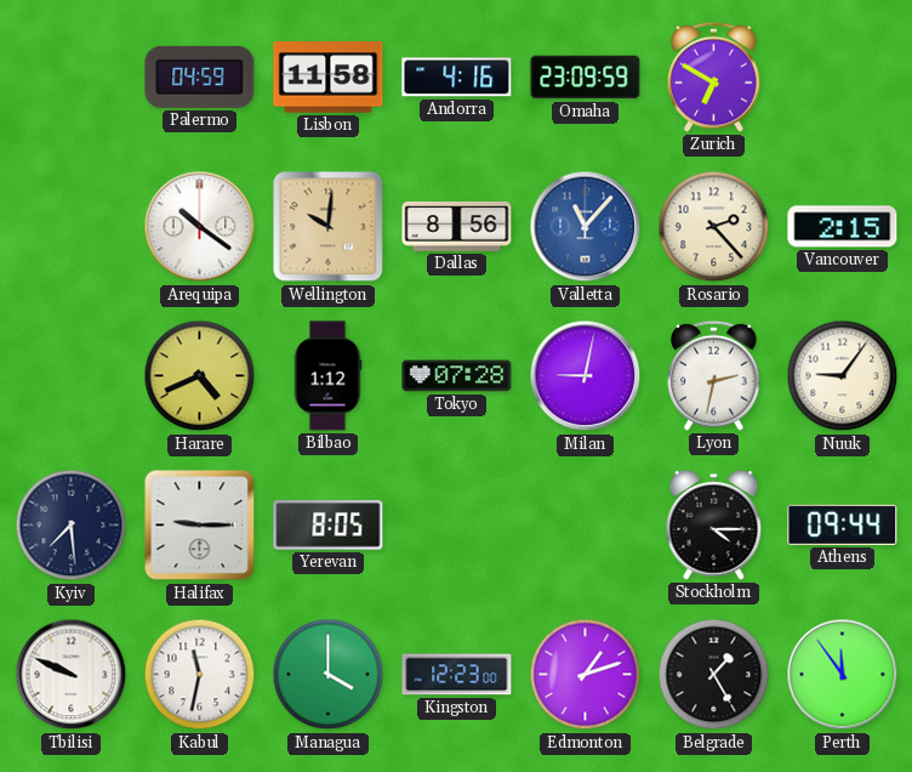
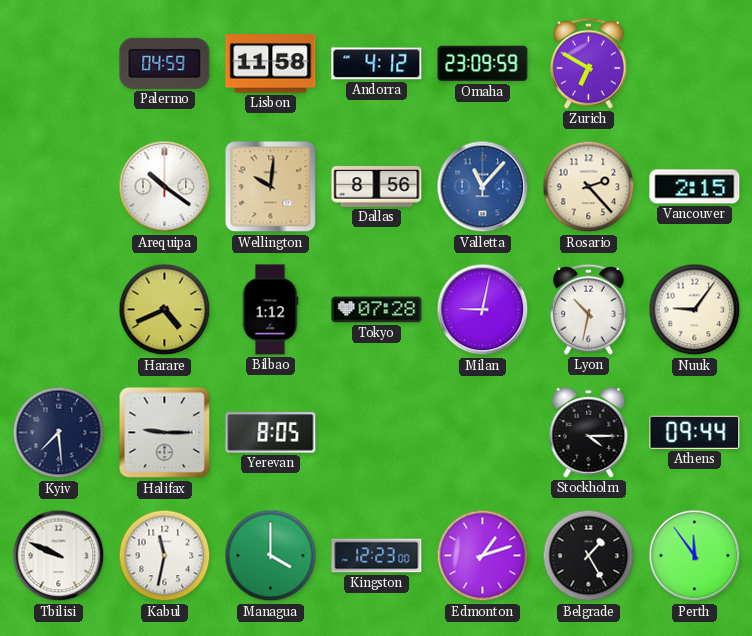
Andorra: 4:16 -> 4:12 (377, 64)
Lyon: 2:32 -> 10:32 (589, 309)
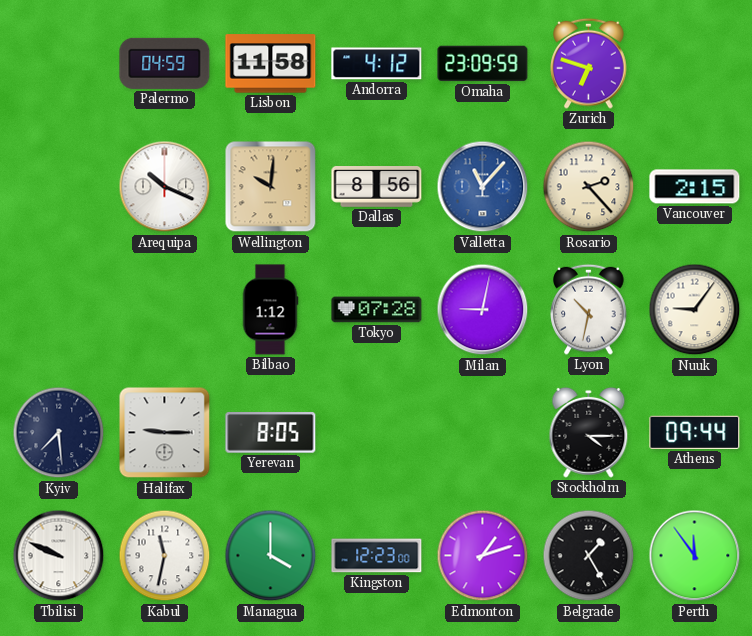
Zurich: 6:50 -> 6:48 (589, 63)
Arequipa: 10:21 -> 10:19 (165, 187)
Harare: 4:41 -> none (165, 310)
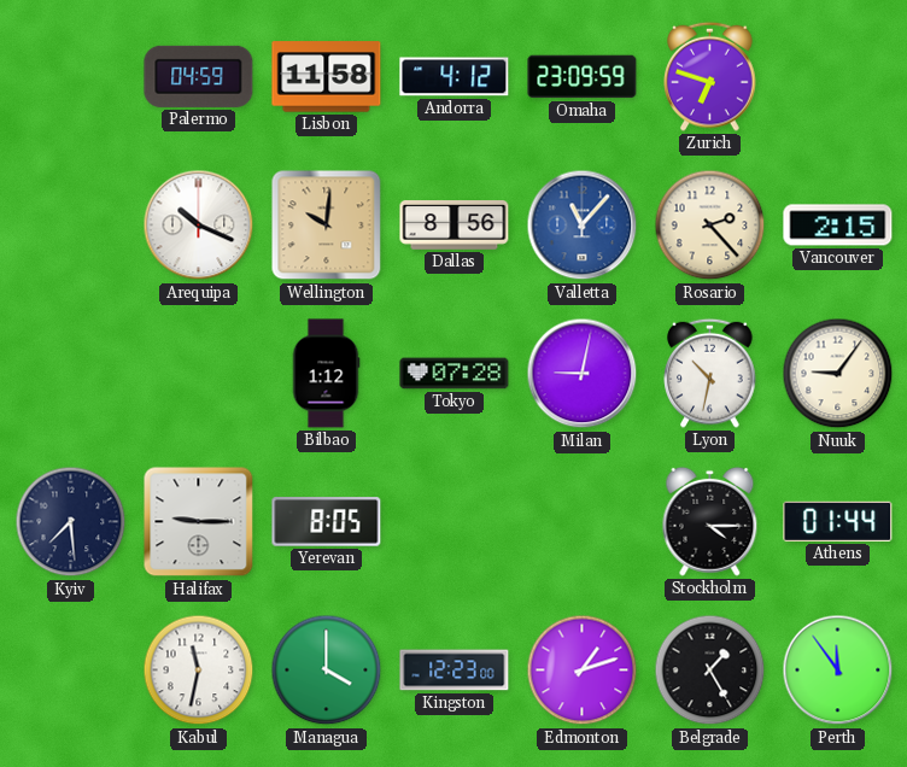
Athens: 09:44 -> 01:44 (838, 521)
Tbilisi: 9:49 -> none (59, 556)
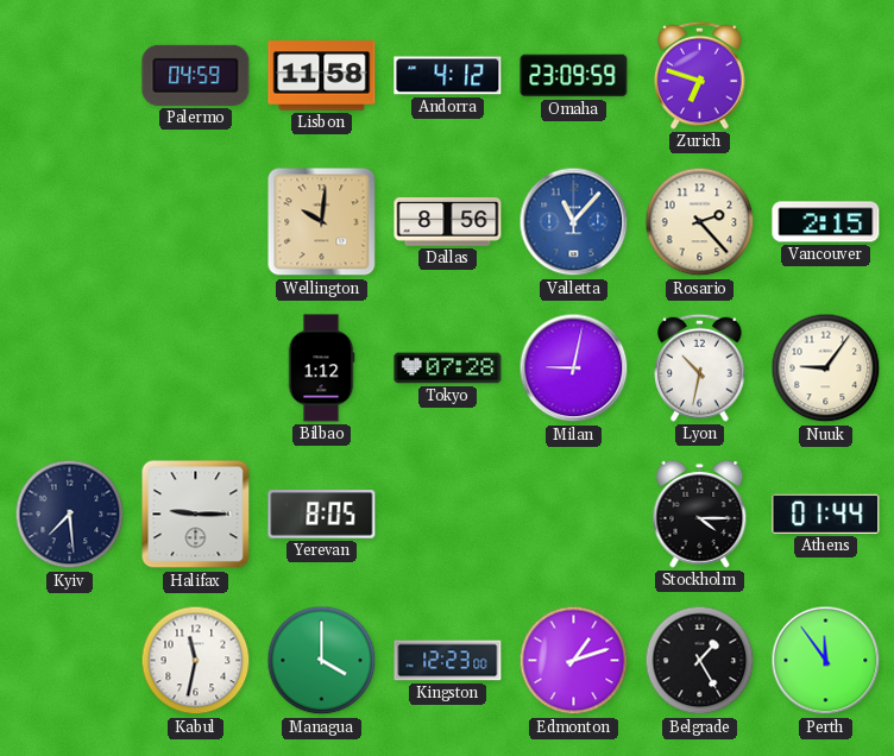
Arequipa: 10:19 -> none (199, 226)
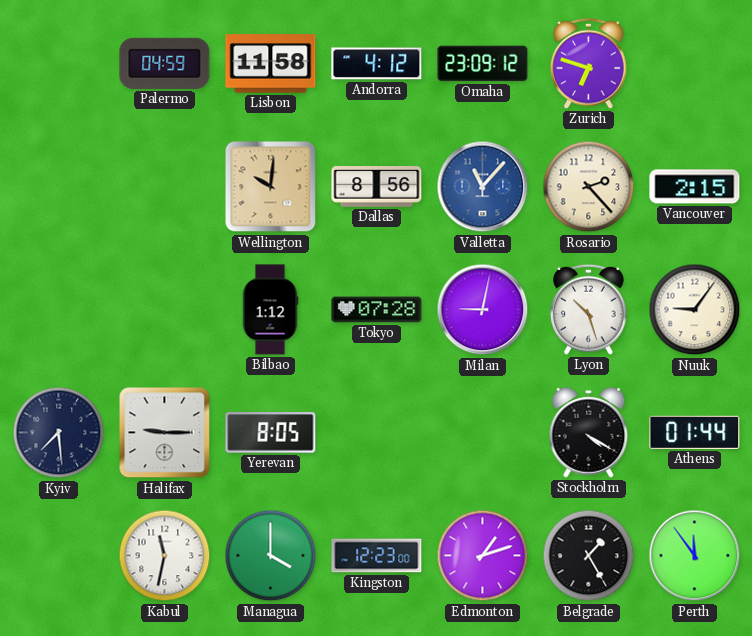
Omaha: 23:09:59 -> 23:09:12 (483, 64)
Lyon: 10:32 -> 10:27 (589, 309)
Stockholm: 4:15 -> 4:20 (589, 432)
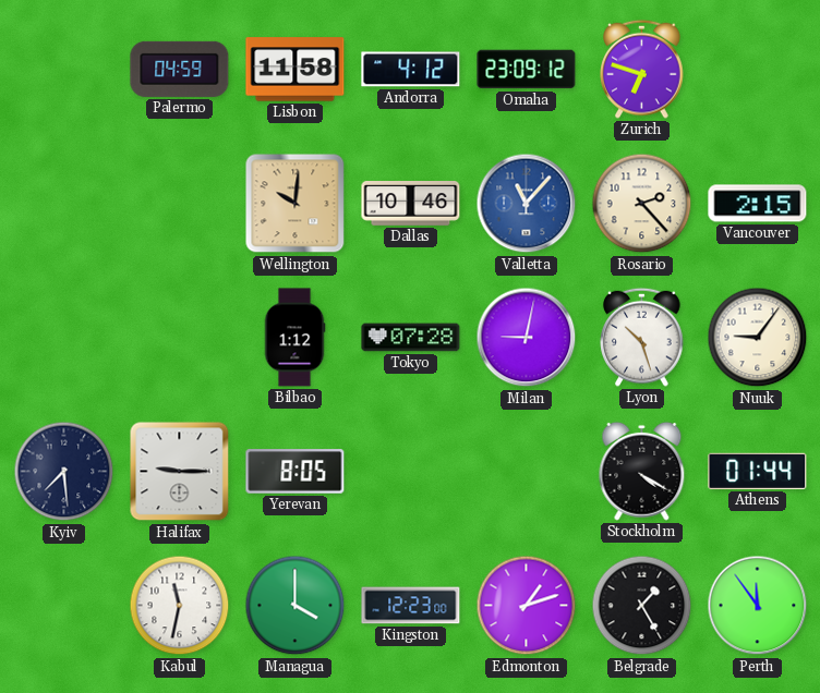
Dallas: 8:56 -> 10:46 (411, 204)
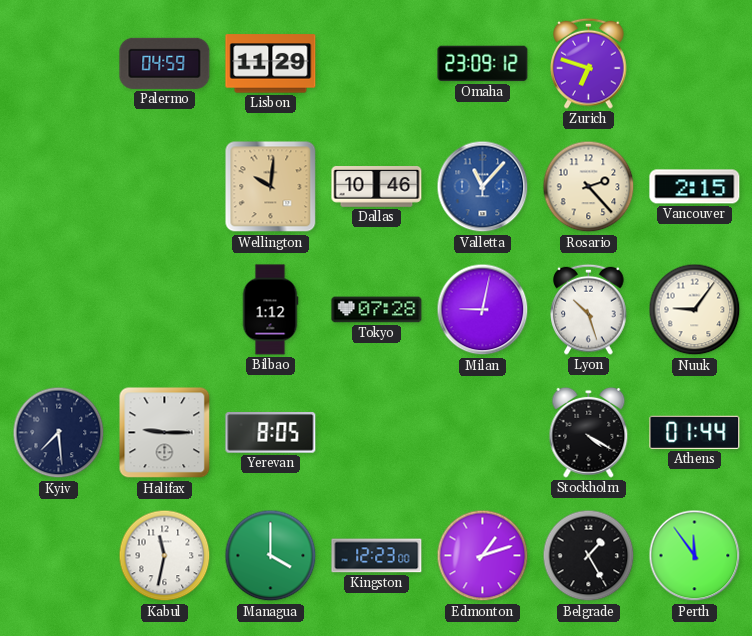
Lisbon: 11:58 -> 11:29 (271, 64)
Andorra: 4:12 -> none (411, 70)
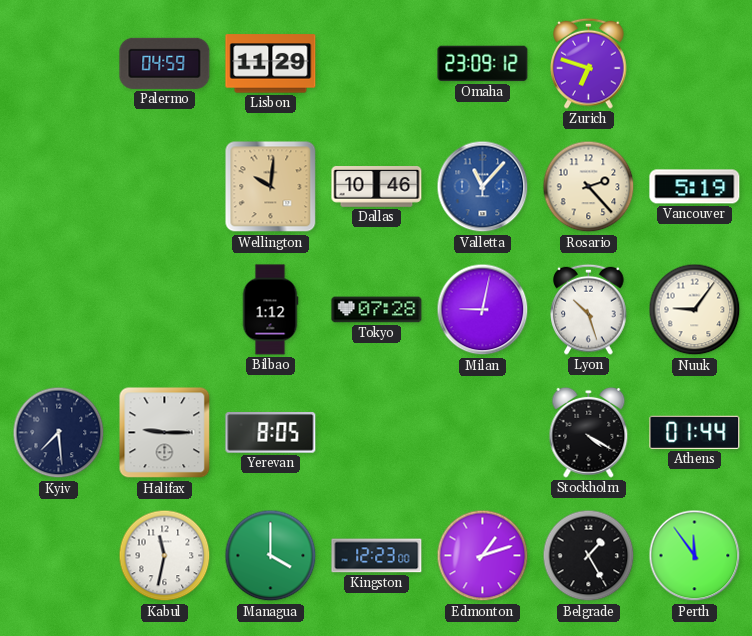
Vancouver: 2:15 -> 5:19 (695, 187)
